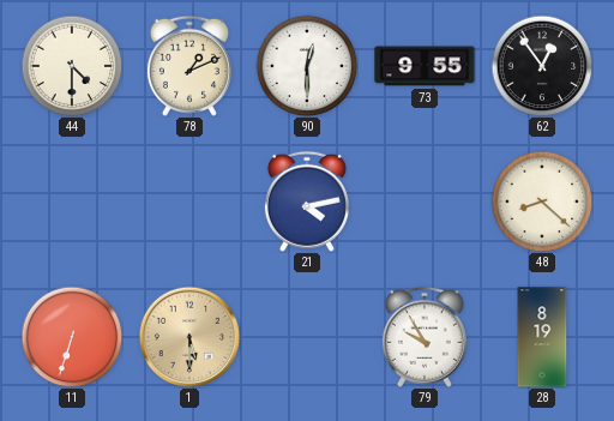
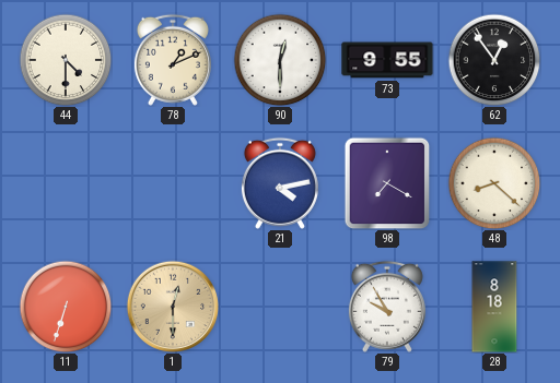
98: none -> 7:20 (387, 183)
1: 5:30 -> 12:30 (173, 307)
28: 8:19 -> 8:18 (494, 307)
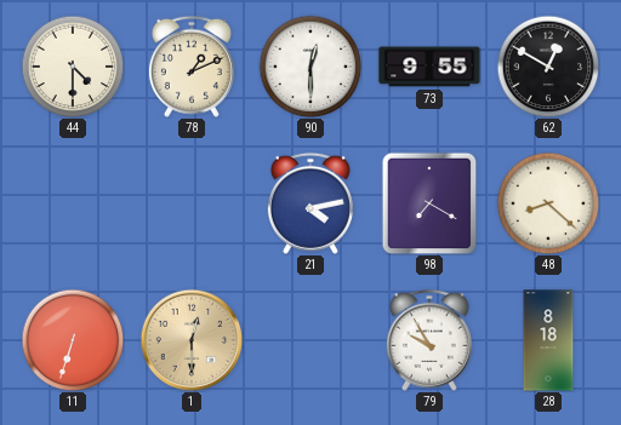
62: 12:54 -> 12:50 (548, 67)
